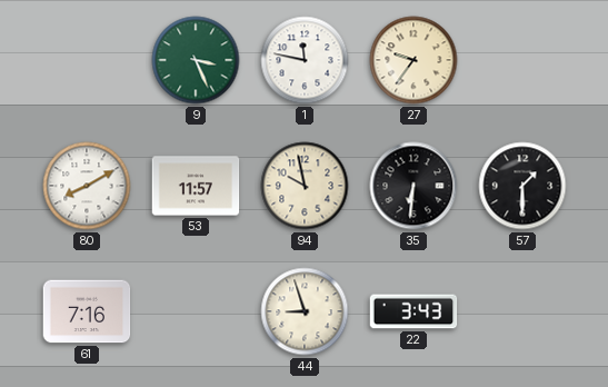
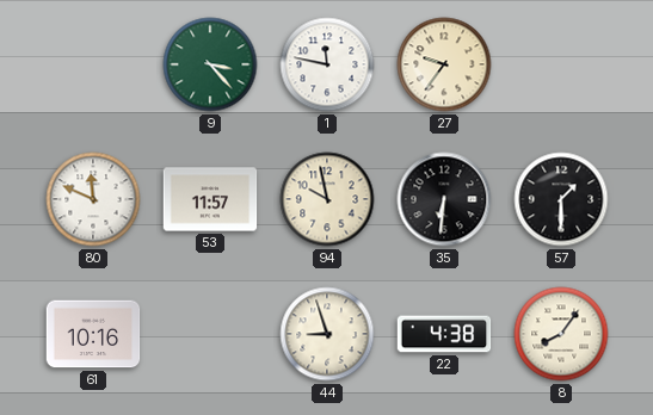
9: 3:26 -> 3:23 (210, 64)
80: 8:10 -> 11:49 (93, 199)
61: 7:16 -> 10:16 (93, 334)
22: 3:43 -> 4:38 (444, 334)
8: none -> 8:06 (561, 334)
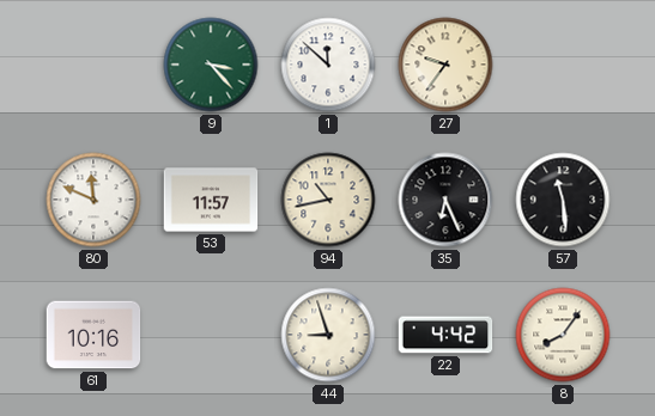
1: 11:47 -> 11:52 (328, 65)
94: 9:58 -> 10:43 (328, 200)
35: 6:31 -> 6:26 (445, 200)
57: 1:30 -> 11:29 (563, 200)
22: 4:38 -> 4:42 (445, 335)
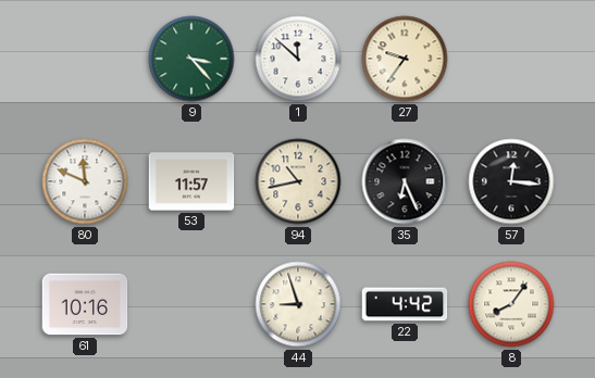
57: 11:29 -> 12:16 (511, 181)
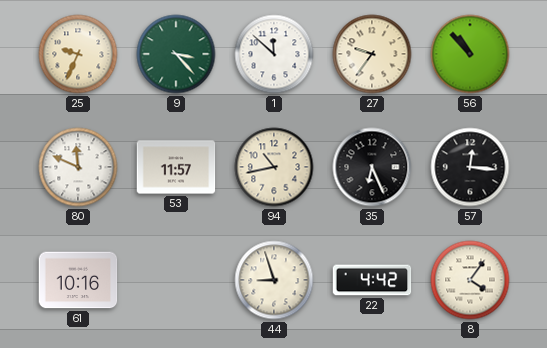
25: none -> 9:34 (78, 54)
56: none -> 10:53 (470, 54)
8: 8:06 -> 4:06 (470, 280)
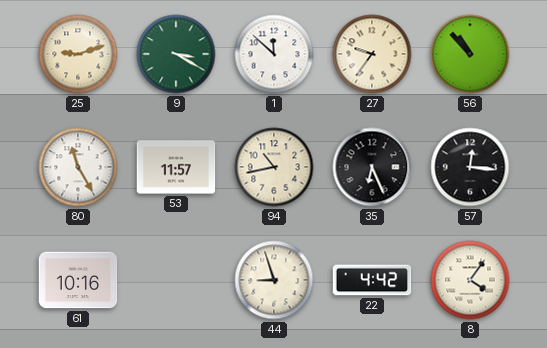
25: 9:34 -> 9:12 (78, 54)
9: 3:23 -> 3:20 (176, 54)
80: 11:49 -> 11:25 (78, 167)
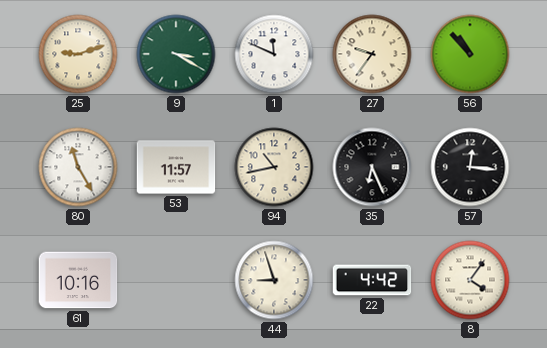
1: 11:52 -> 11:49 (274, 54)
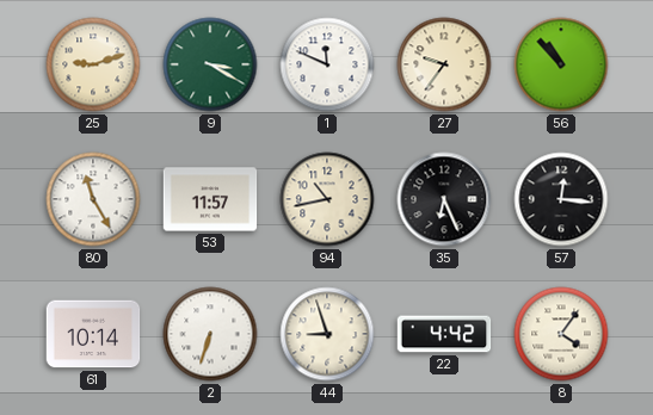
61: 10:16 -> 10:14 (93, 334)
2: none -> 6:33 (210, 334)
